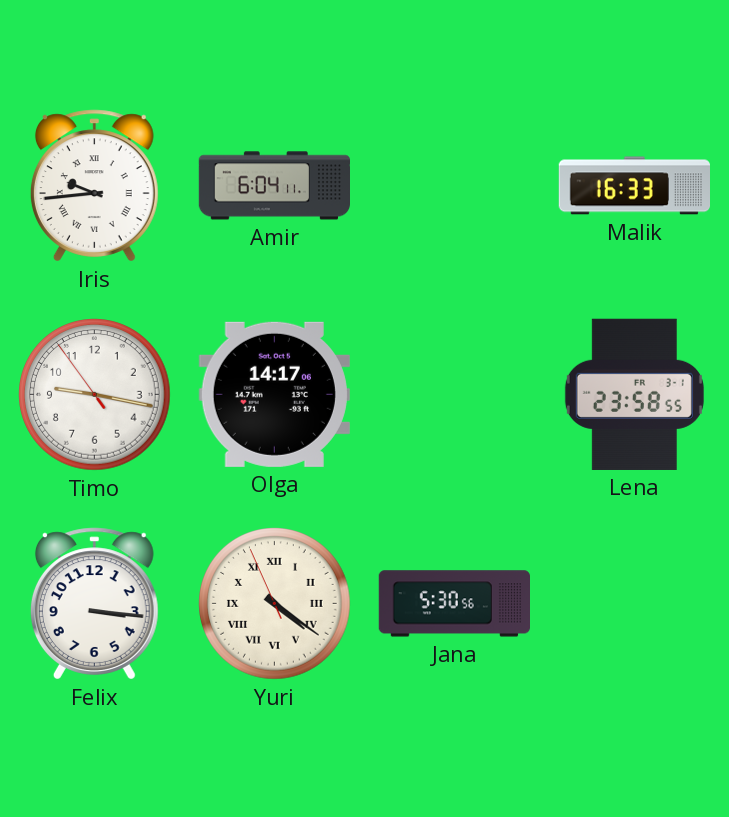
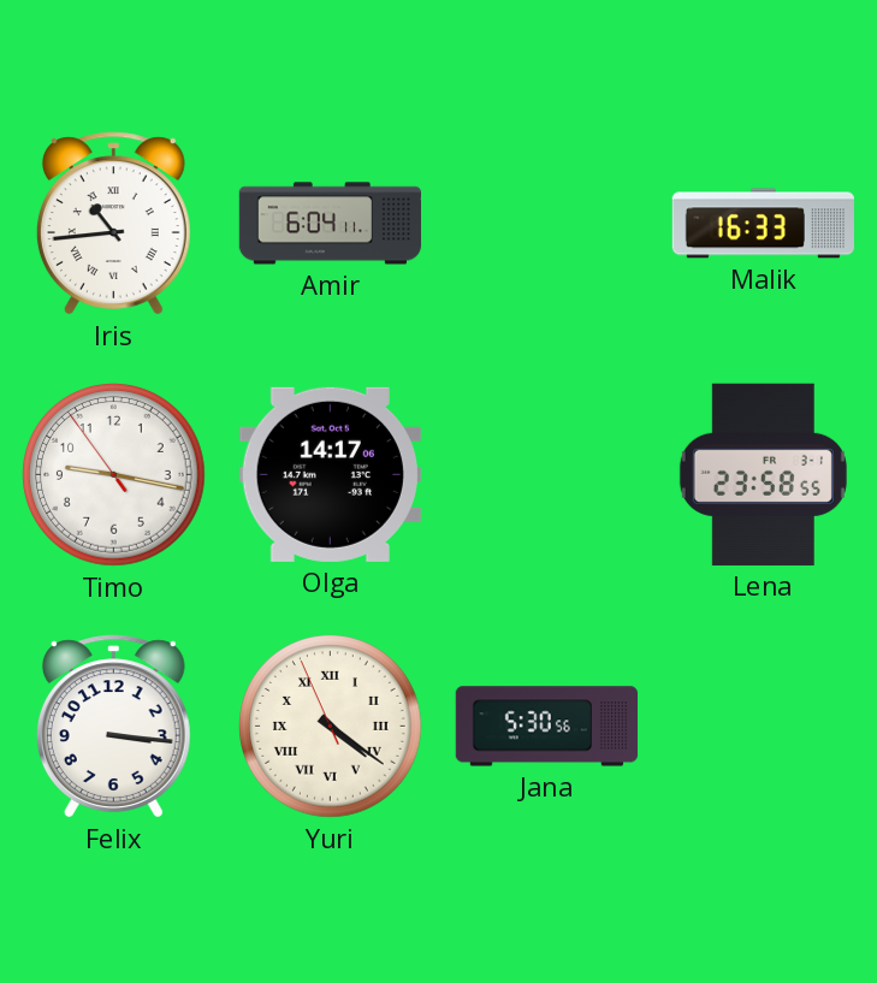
Iris: 9:44 -> 10:44 (113, 224)
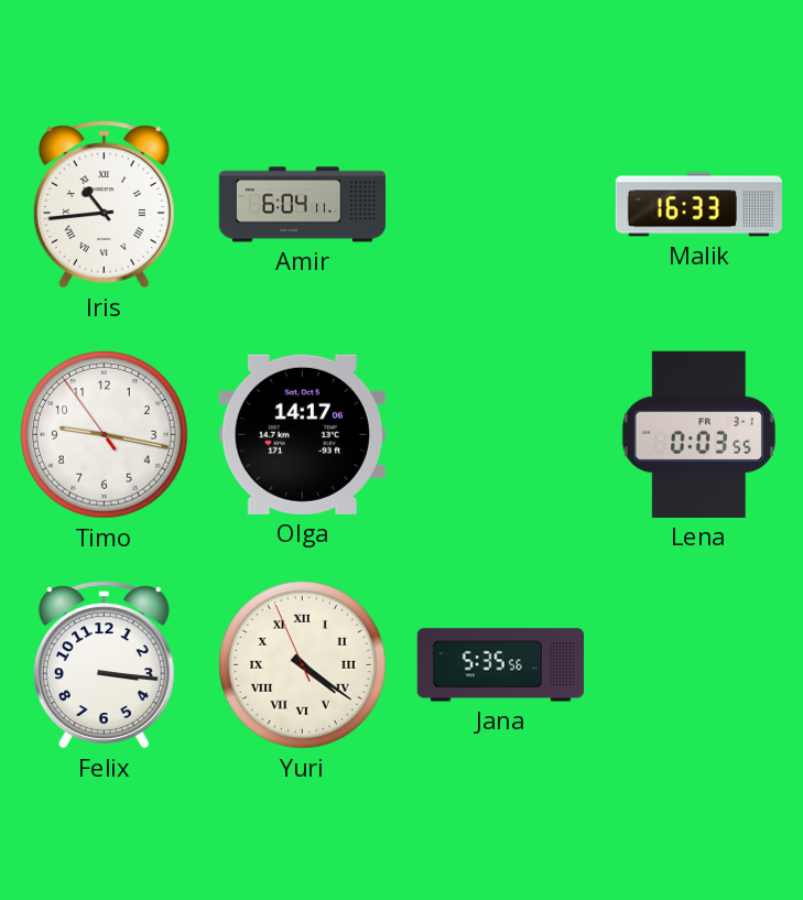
Lena: 23:58 -> 0:03 (698, 434)
Jana: 5:30 -> 5:35 (500, 665)
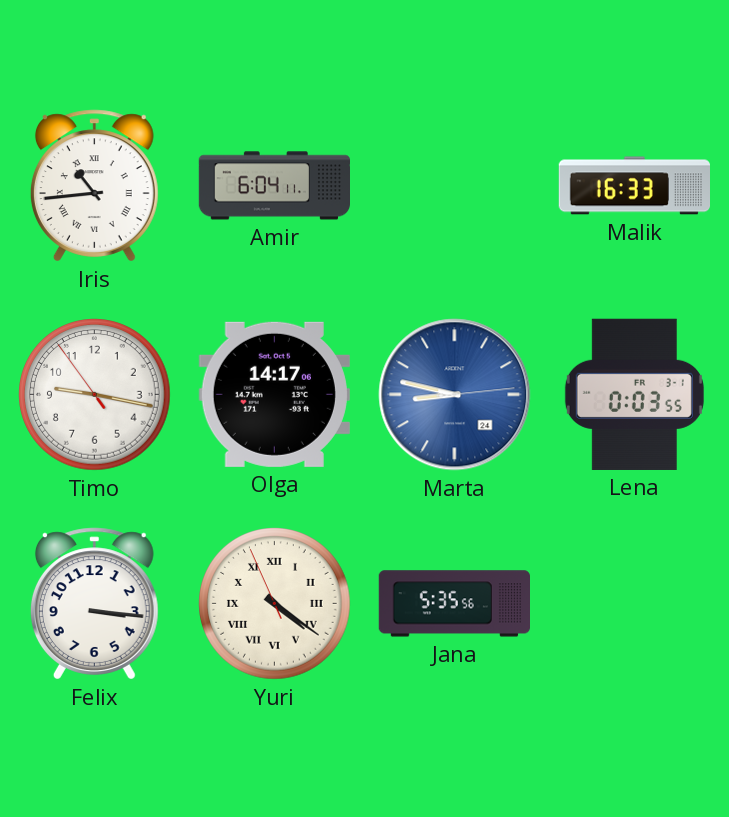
Marta: none -> 8:47 (455, 395)
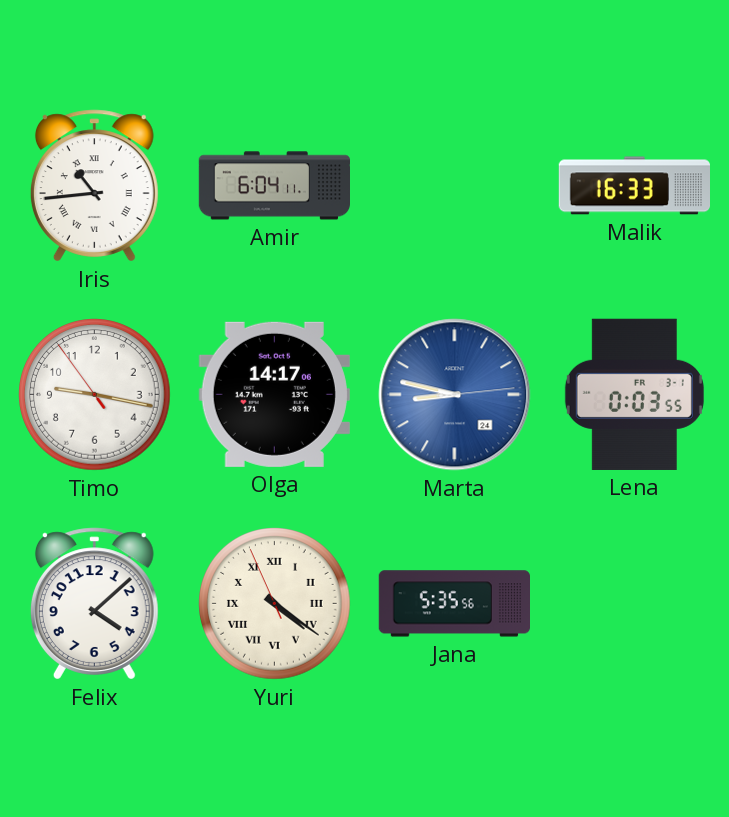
Felix: 3:16 -> 4:08 (94, 604)
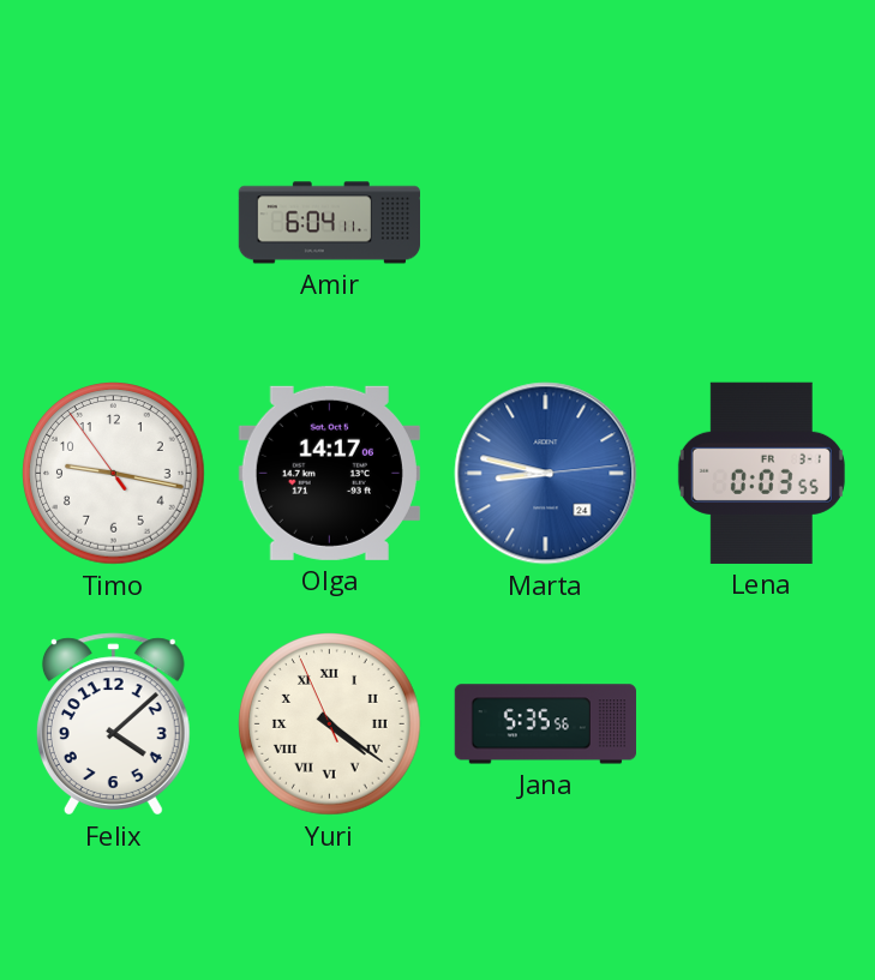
Iris: 10:44 -> none (94, 186)
Malik: 16:33 -> none (634, 186)
